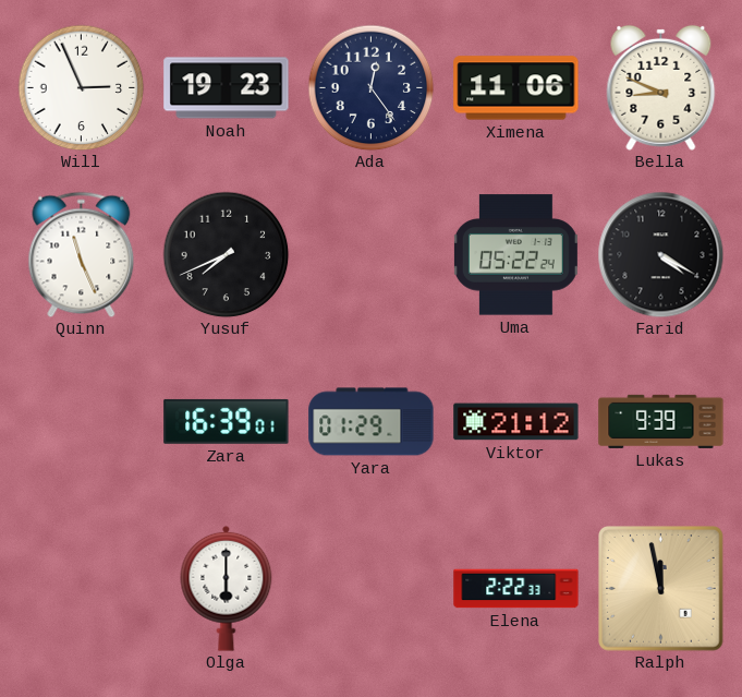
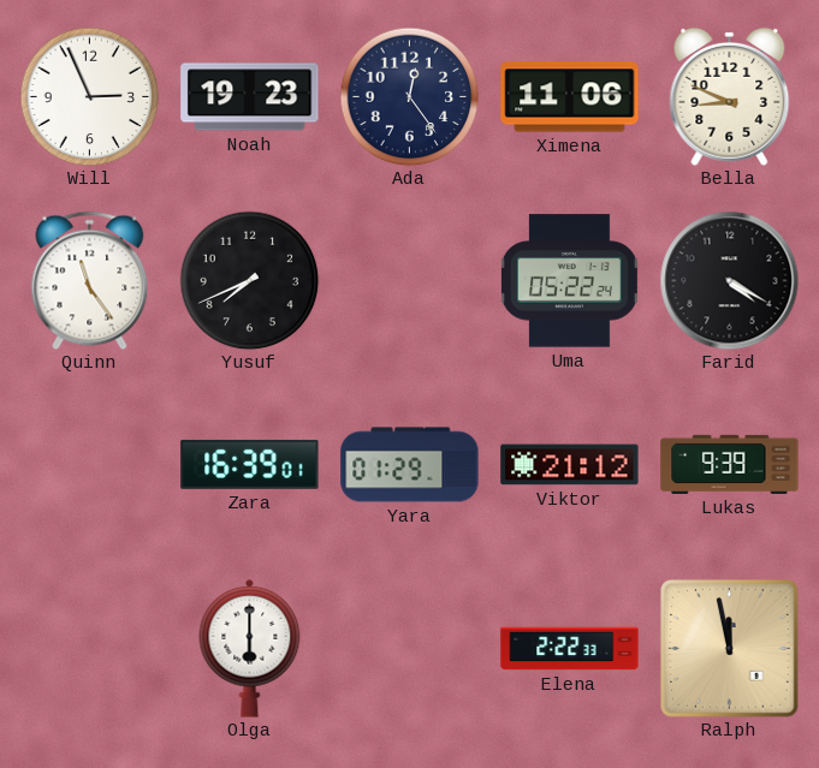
Quinn: 11:26 -> 11:24 (90, 280)
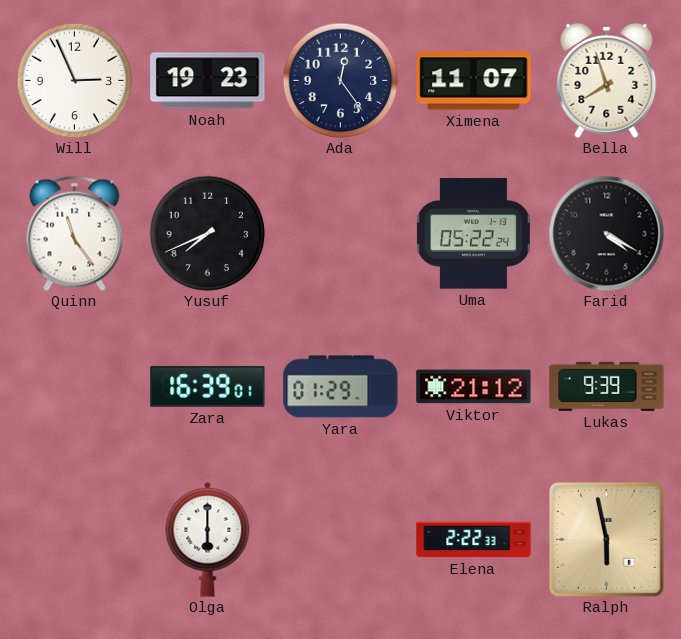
Ximena: 11:06 -> 11:07 (474, 81)
Bella: 8:49 -> 7:57 (607, 80)
Ralph: 11:58 -> 5:58 (607, 540)
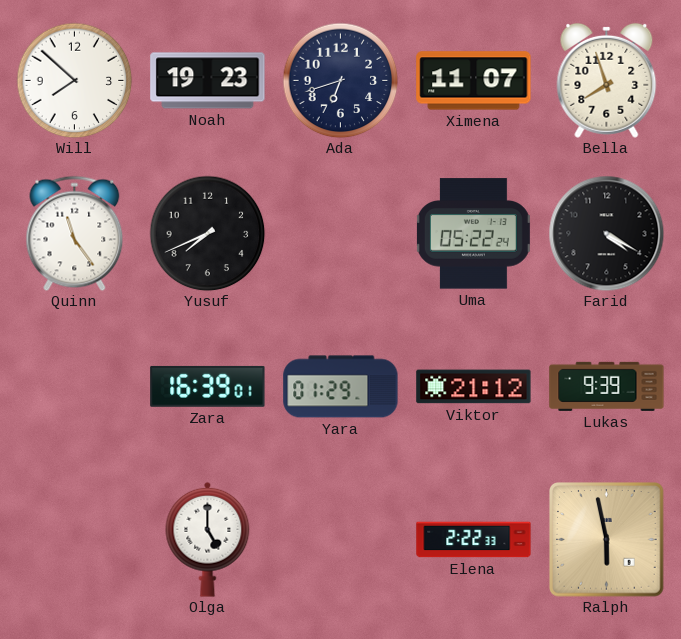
Will: 2:56 -> 7:52 (74, 80)
Ada: 12:24 -> 6:42 (340, 80)
Olga: 6:00 -> 5:00 (208, 539)
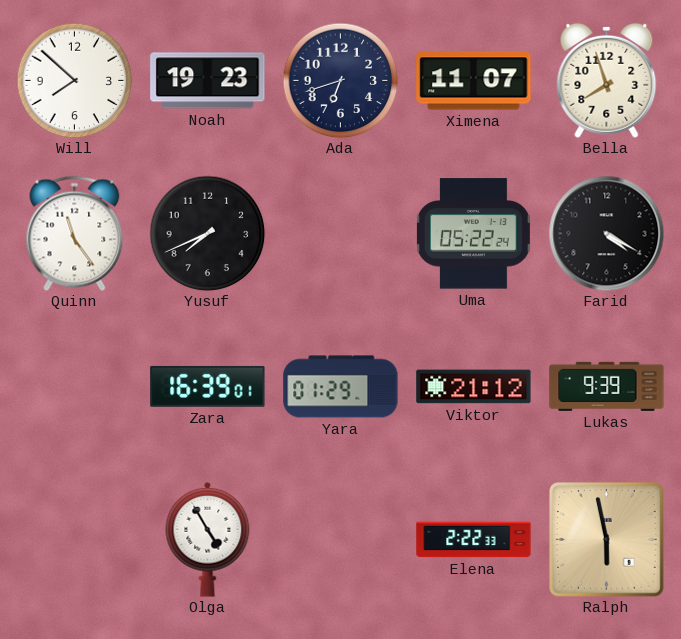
Olga: 5:00 -> 4:55 (208, 539)
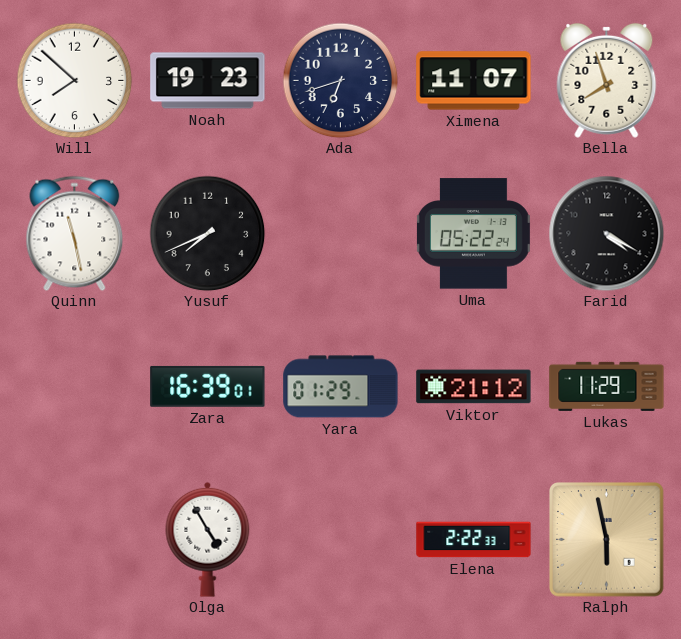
Quinn: 11:24 -> 11:28 (75, 233)
Lukas: 9:39 -> 11:29 (607, 386)
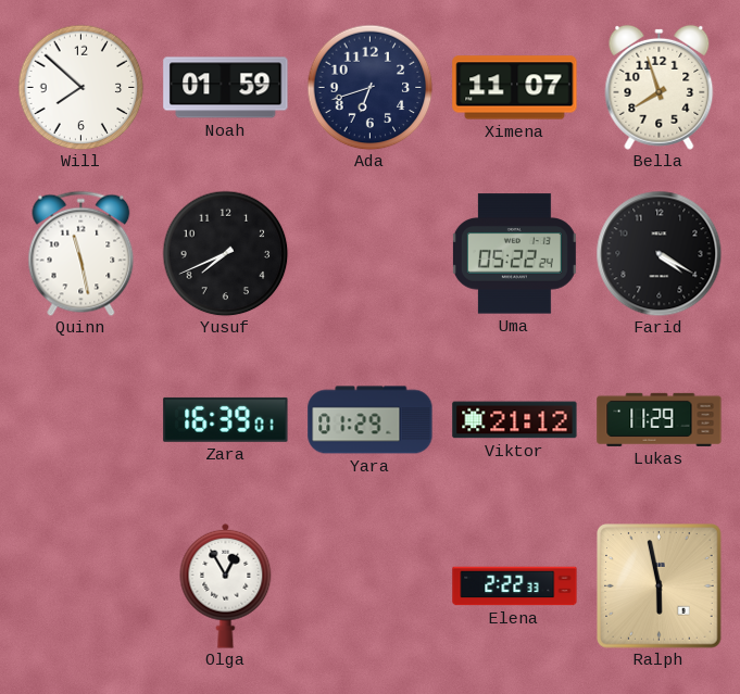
Noah: 19:23 -> 01:59 (226, 88)
Olga: 4:55 -> 12:55 (226, 585)
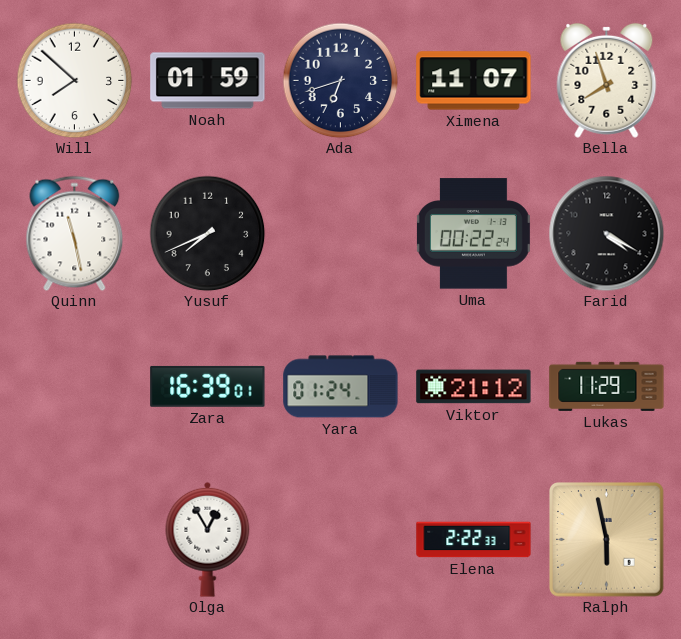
Uma: 05:22 -> 00:22 (473, 234)
Yara: 01:29 -> 01:24 (341, 387)
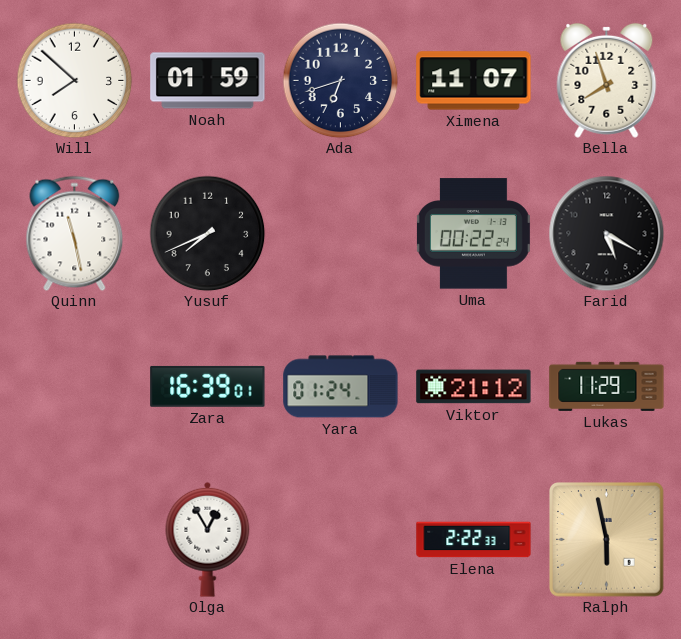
Farid: 4:20 -> 5:20 (606, 233)
